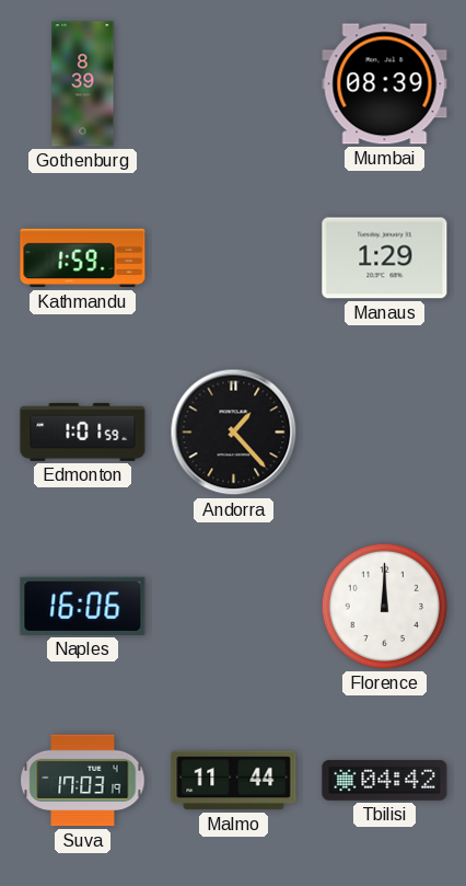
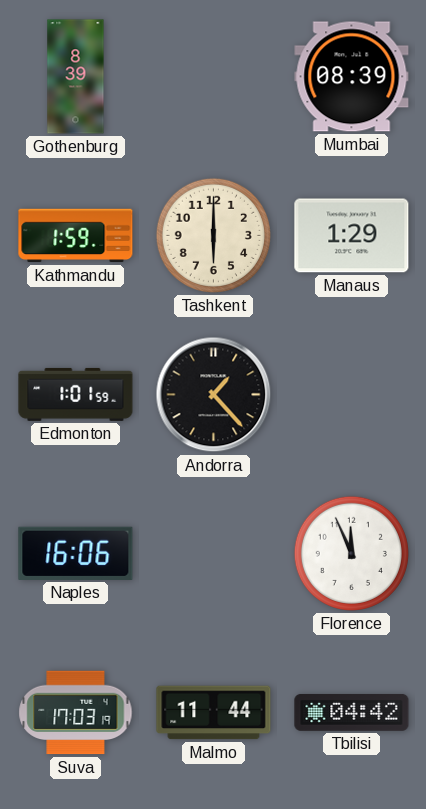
Tashkent: none -> 6:00 (213, 235)
Florence: 12:00 -> 11:56 (351, 553)
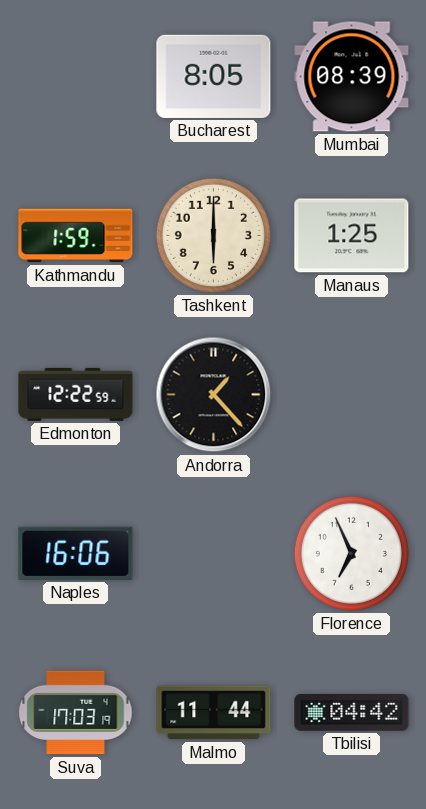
Gothenburg: 8:39 -> none (76, 77)
Bucharest: none -> 8:05 (214, 76)
Manaus: 1:29 -> 1:25 (352, 236)
Edmonton: 1:01 -> 12:22 (76, 394)
Florence: 11:56 -> 6:56 (351, 553)
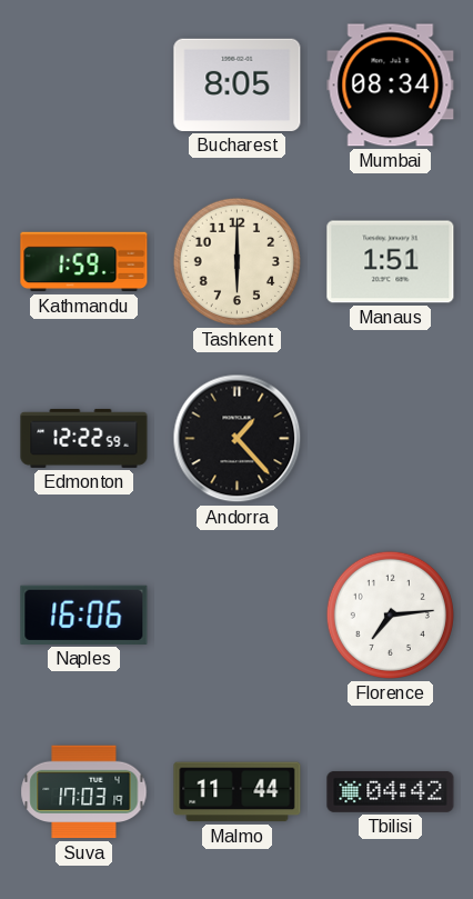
Mumbai: 08:39 -> 08:34 (391, 86)
Manaus: 1:25 -> 1:51 (391, 262)
Florence: 6:56 -> 7:14 (390, 615)
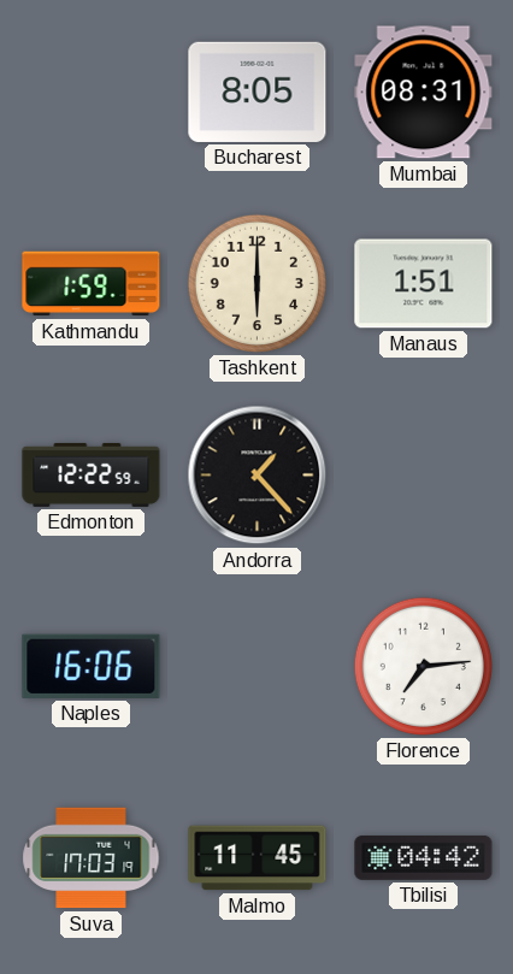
Mumbai: 08:34 -> 08:31 (424, 93)
Malmo: 11:44 -> 11:45 (258, 858)
